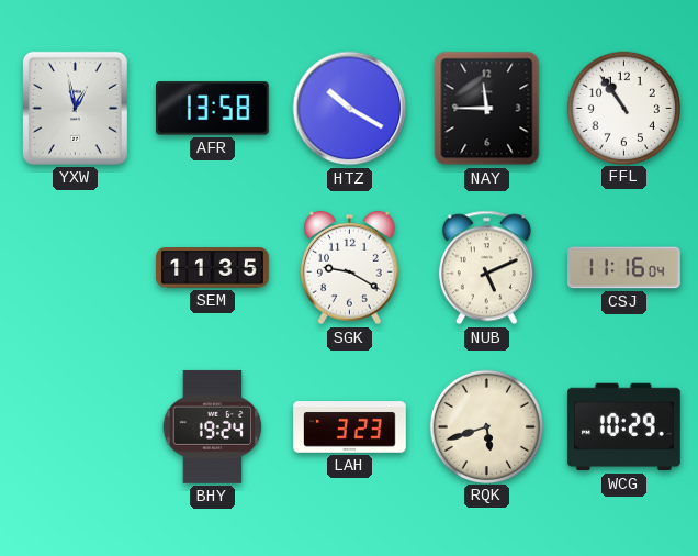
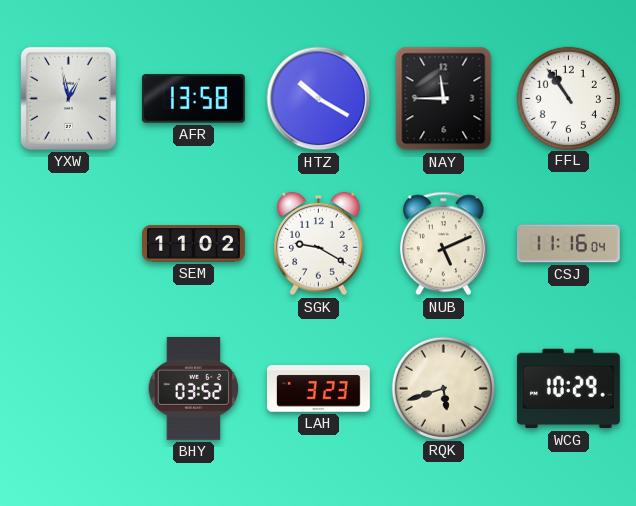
SEM: 11:35 -> 11:02 (194, 244)
BHY: 19:24 -> 03:52 (194, 388)
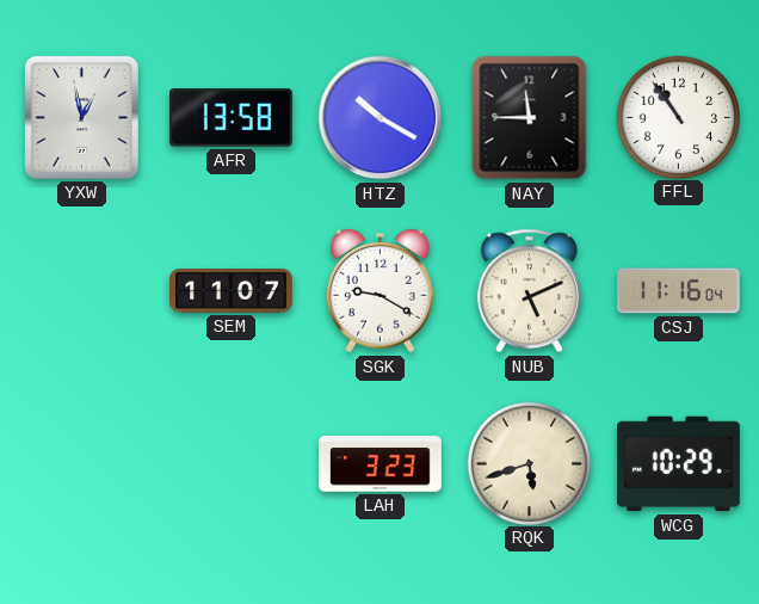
SEM: 11:02 -> 11:07 (232, 291)
BHY: 03:52 -> none (194, 388)
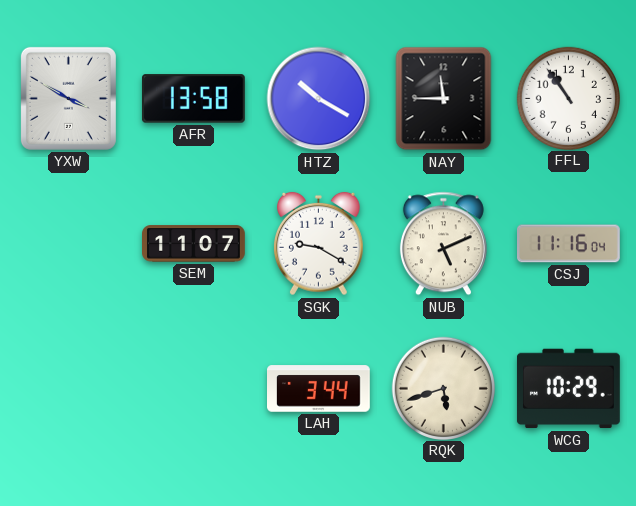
YXW: 12:58 -> 3:50 (68, 98)
LAH: 3:23 -> 3:44 (319, 389)
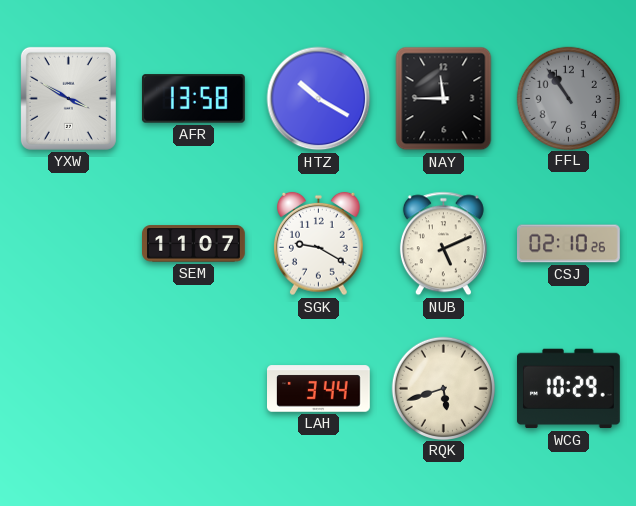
FFL dial: white -> grey (568, 98)
CSJ: 11:16 -> 02:10 (569, 244)
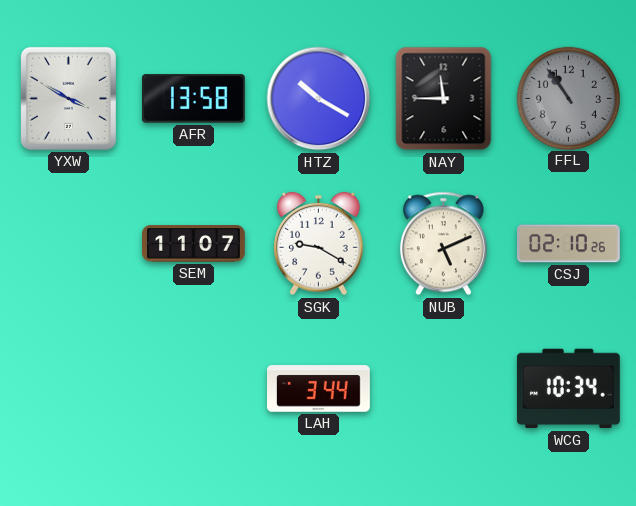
RQK: 5:42 -> none (443, 388)
WCG: 10:29 -> 10:34 (568, 389)
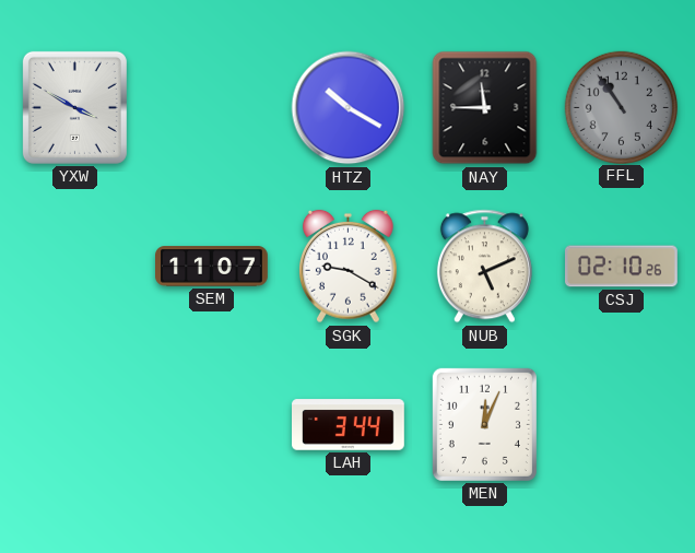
AFR: 13:58 -> none (193, 99)
MEN: none -> 12:04 (484, 424)
WCG: 10:34 -> none (568, 389)
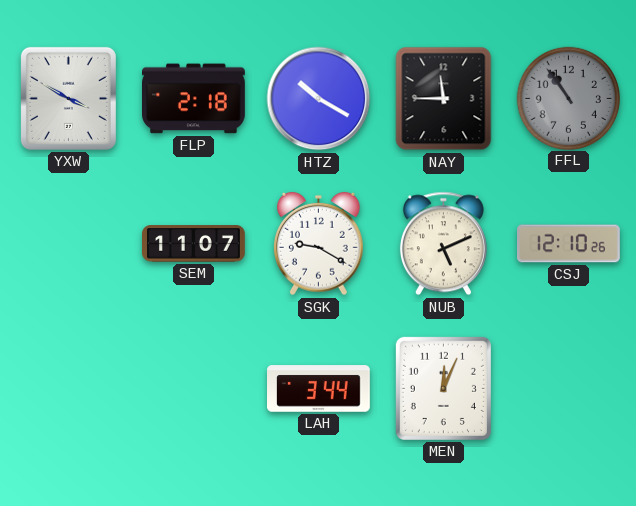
FLP: none -> 2:18 (194, 99)
CSJ: 02:10 -> 12:10 (569, 244)
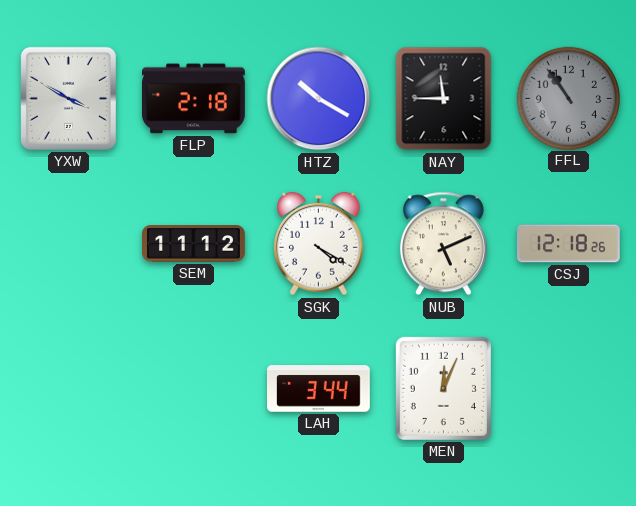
SEM: 11:07 -> 11:12 (194, 244)
SGK: 9:20 -> 4:20 (319, 244)
CSJ: 12:10 -> 12:18 (569, 244)
